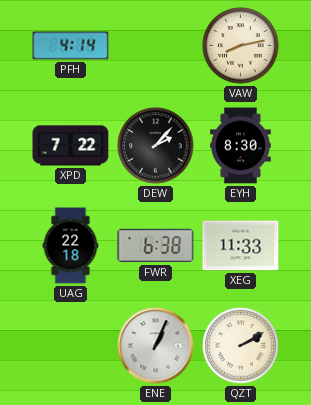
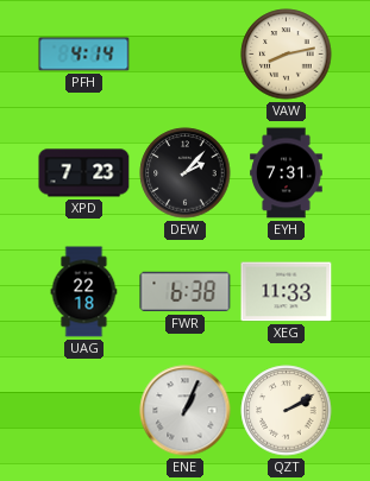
XPD: 7:22 -> 7:23 (84, 173)
EYH: 8:30 -> 7:31 (287, 173)
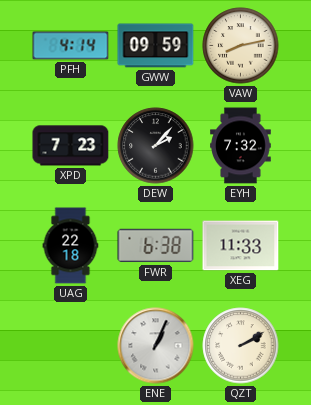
GWW: none -> 09:59 (156, 46)
EYH: 7:31 -> 7:32 (241, 146)
